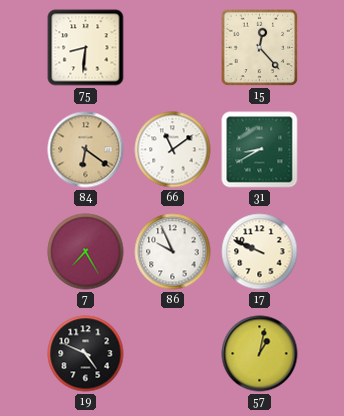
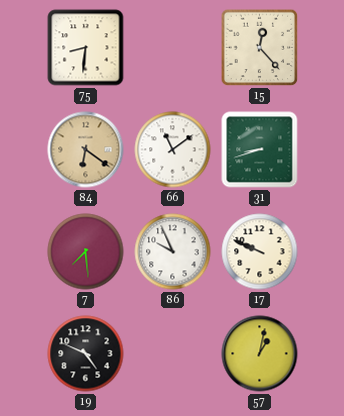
31: 8:40 -> 8:42 (260, 150)
7: 7:25 -> 7:29 (86, 252)
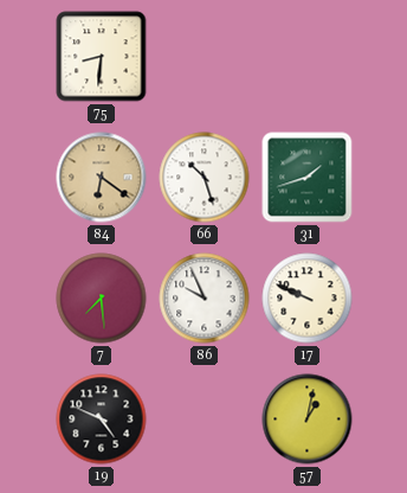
15: 12:23 -> none (260, 48)
66: 11:09 -> 10:27 (205, 178)
31: 8:42 -> 1:42 (308, 178)
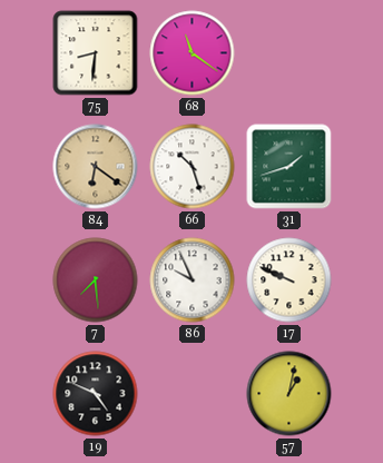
68: none -> 11:21 (193, 53)
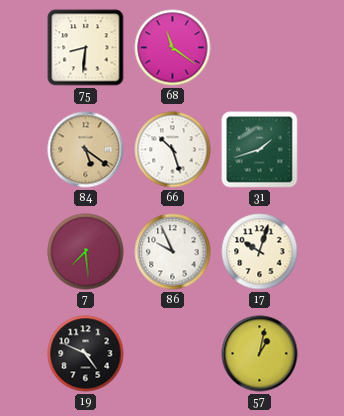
84: 6:21 -> 5:21 (86, 150)
17: 9:49 -> 10:03 (260, 252)
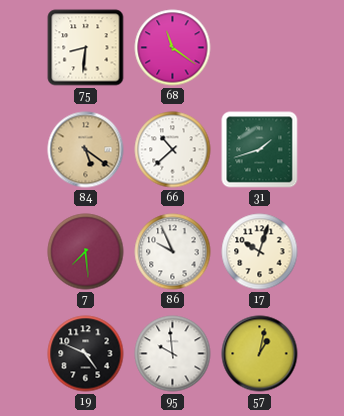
66: 10:27 -> 10:38 (173, 150)
95: none -> 9:59 (173, 354)
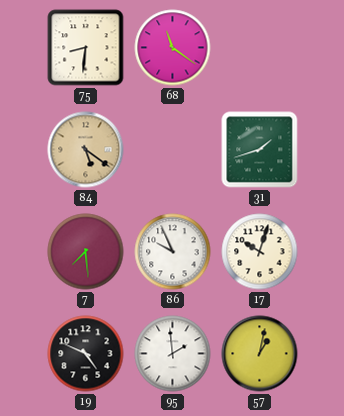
66: 10:38 -> none (173, 150)
95: 9:59 -> 1:59 (173, 354)
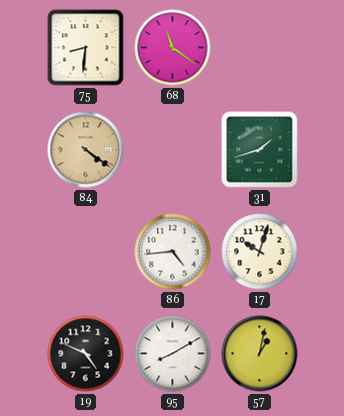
84: 5:21 -> 4:21 (86, 150)
7: 7:29 -> none (86, 252)
86: 9:56 -> 4:44 (173, 252)
95: 1:59 -> 8:10 (173, 354)
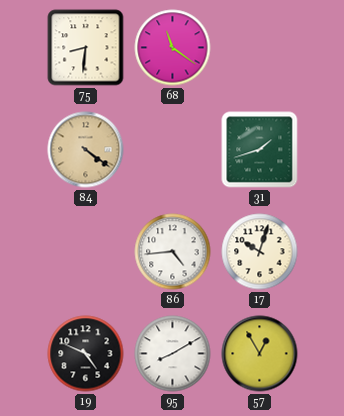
57: 1:02 -> 12:55 (260, 354)
